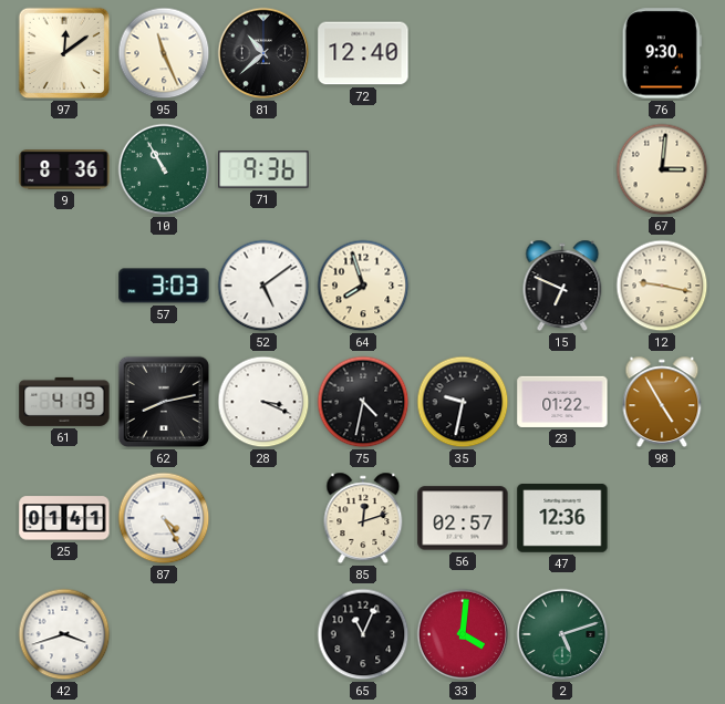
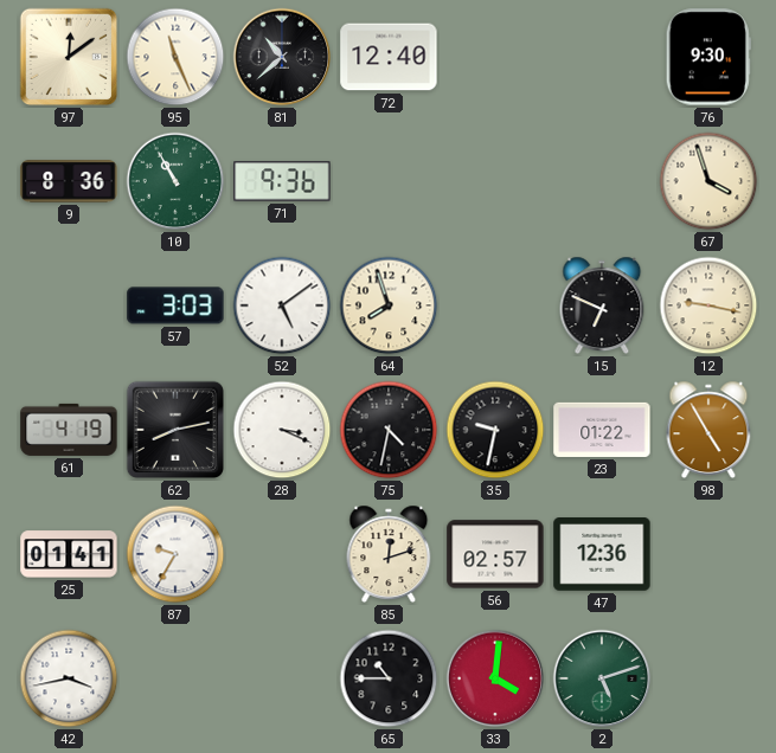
67: 3:01 -> 3:57 (708, 181)
87: 4:25 -> 9:35 (175, 554)
42: 3:42 -> 3:43 (69, 678)
65: 11:04 -> 10:45 (389, 678)
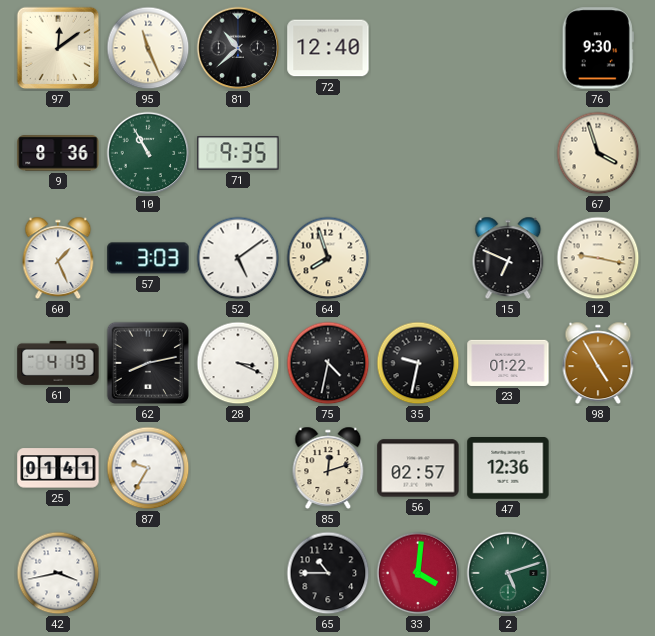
71: 9:36 -> 9:35 (238, 153)
60: none -> 1:26 (58, 258)
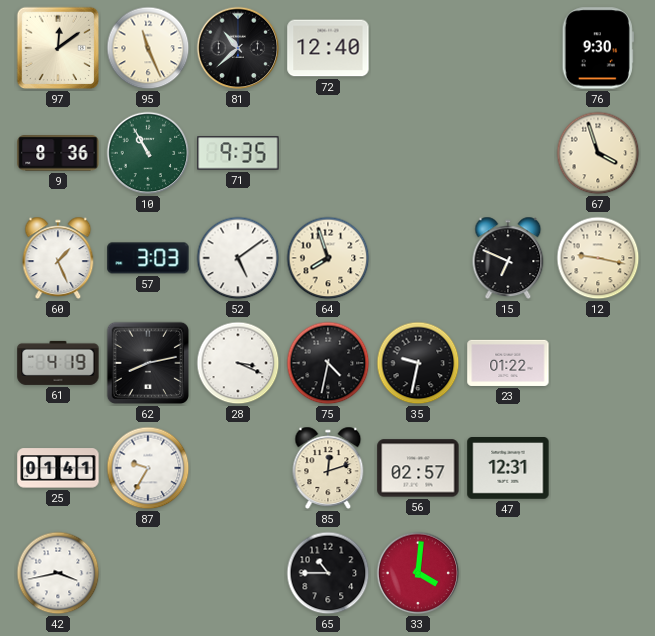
98: 4:55 -> none (598, 363)
47: 12:36 -> 12:31 (508, 469)
2: 5:12 -> none (508, 573)
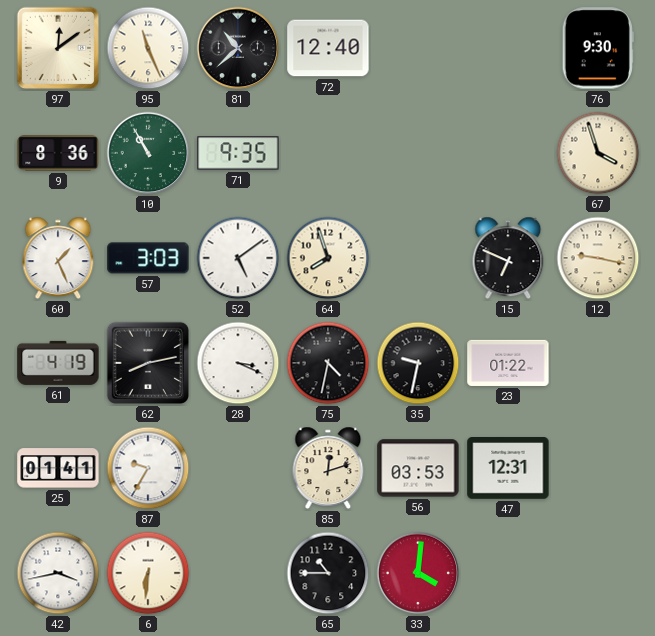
56: 02:57 -> 03:53 (418, 468)
6: none -> 6:31 (148, 573)
